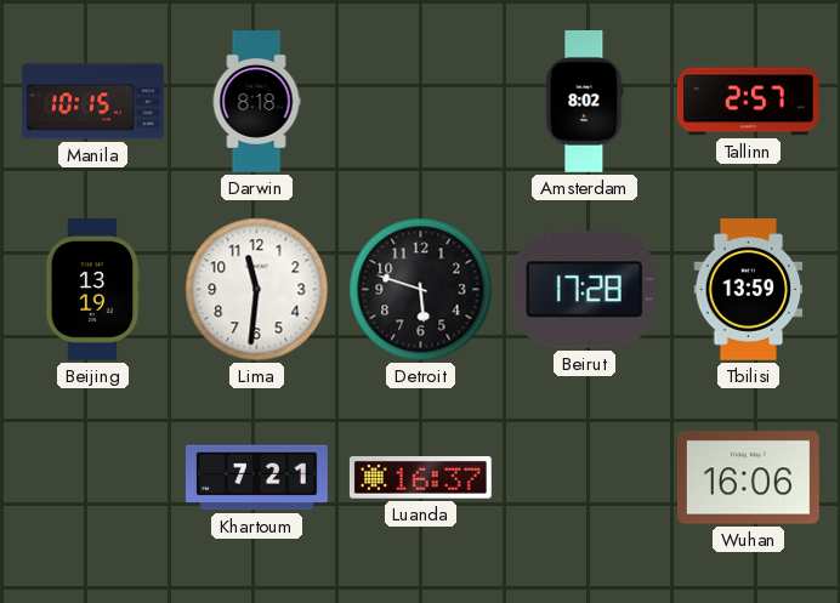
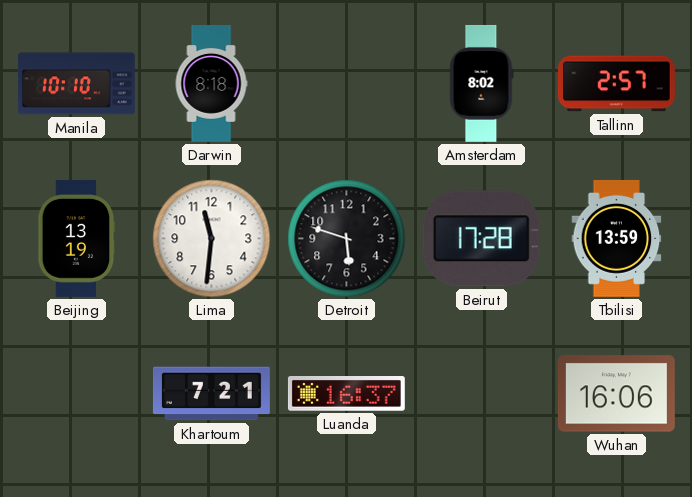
Manila: 10:15 -> 10:10 (77, 84)
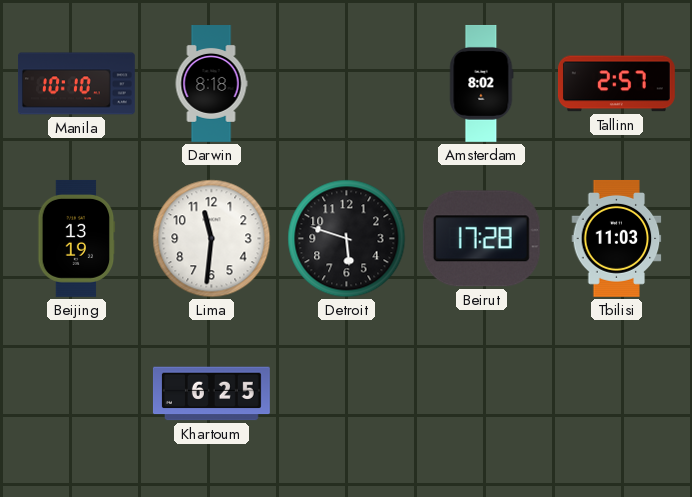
Tbilisi: 13:59 -> 11:03 (617, 238)
Khartoum: 7:21 -> 6:25 (211, 394)
Luanda: 16:37 -> none (346, 394)
Wuhan: 16:06 -> none (616, 394)
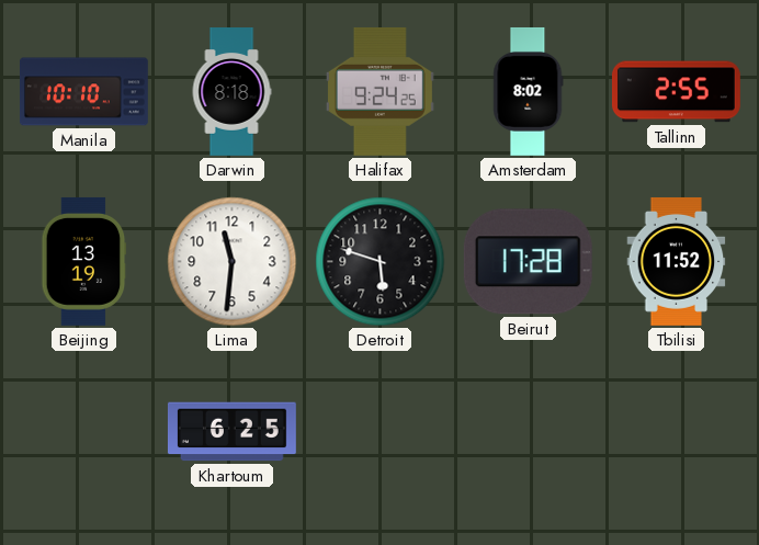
Halifax: none -> 9:24 (379, 91)
Tallinn: 2:57 -> 2:55 (676, 92)
Tbilisi: 11:03 -> 11:52 (677, 261)
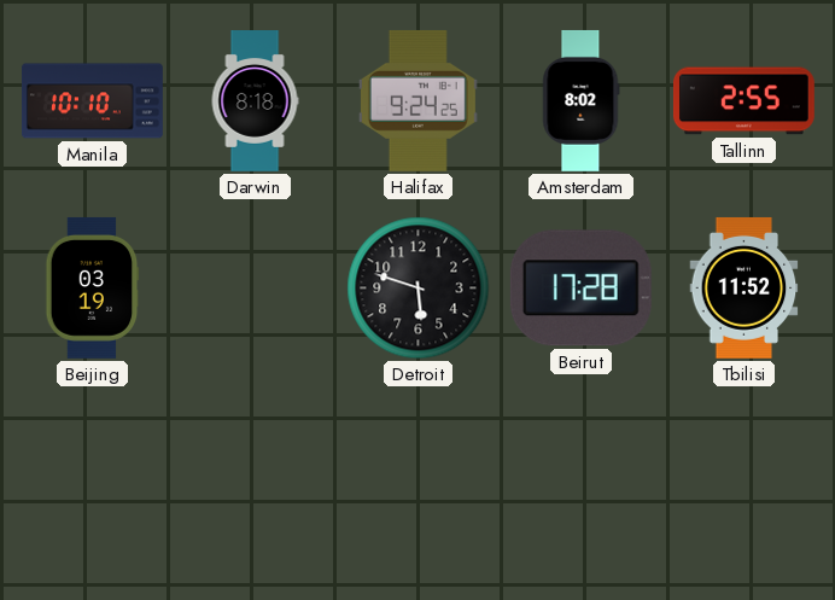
Beijing: 13:19 -> 03:19 (93, 287)
Lima: 11:31 -> none (233, 262)
Khartoum: 6:25 -> none (231, 432)
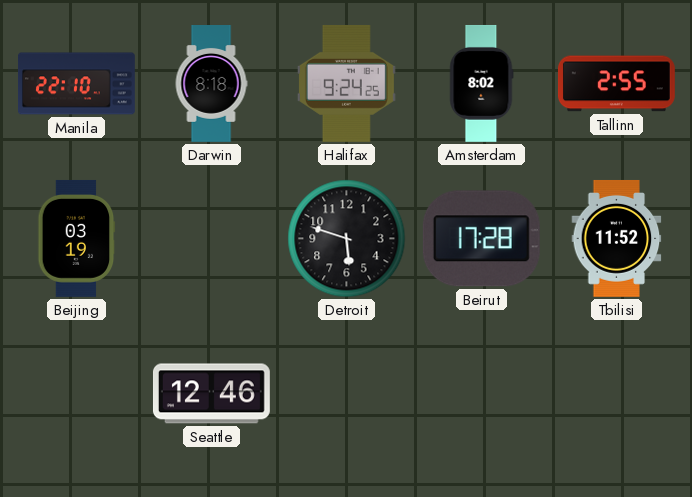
Manila: 10:10 -> 22:10 (77, 84)
Seattle: none -> 12:46 (211, 394)
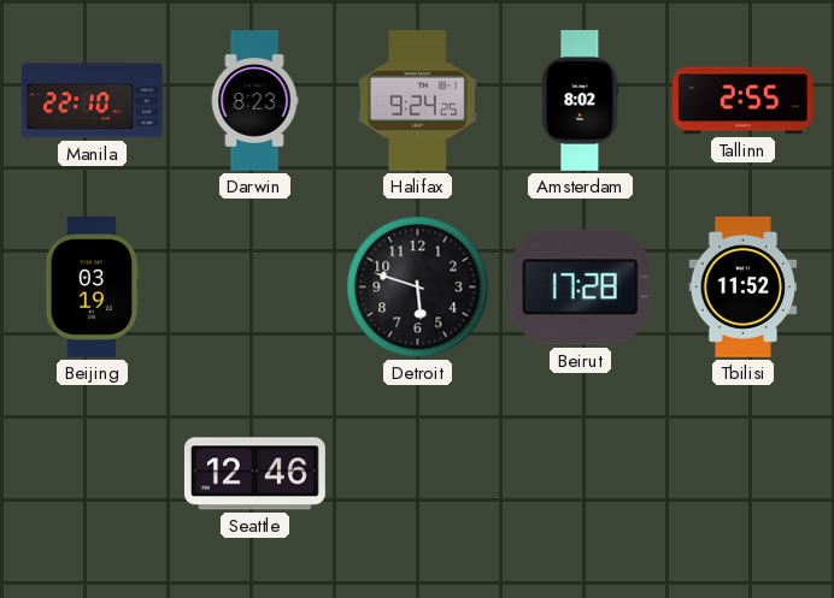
Darwin: 8:18 -> 8:23 (254, 101)
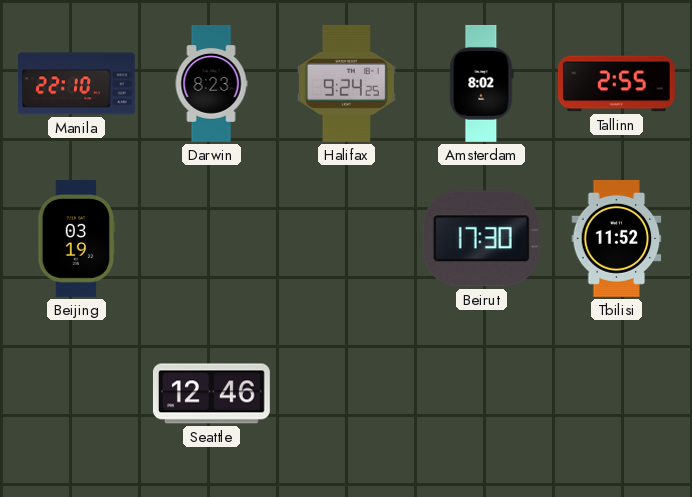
Detroit: 5:48 -> none (418, 288)
Beirut: 17:28 -> 17:30 (481, 239)
